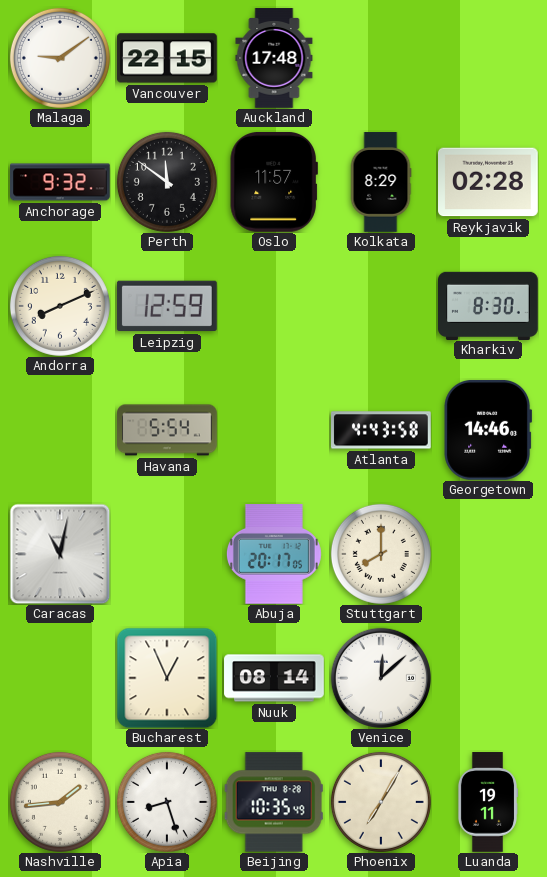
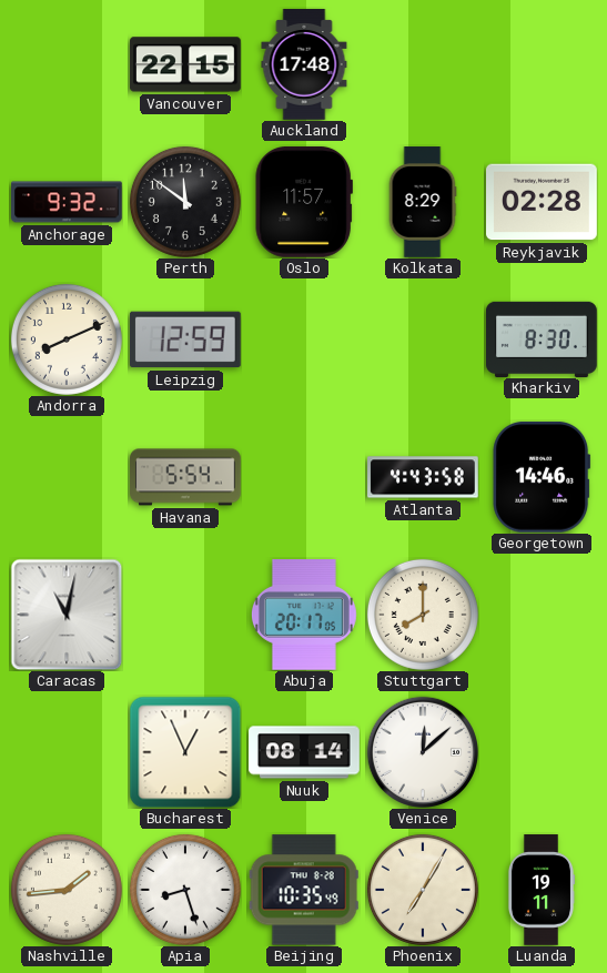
Malaga: 9:09 -> none (60, 58)
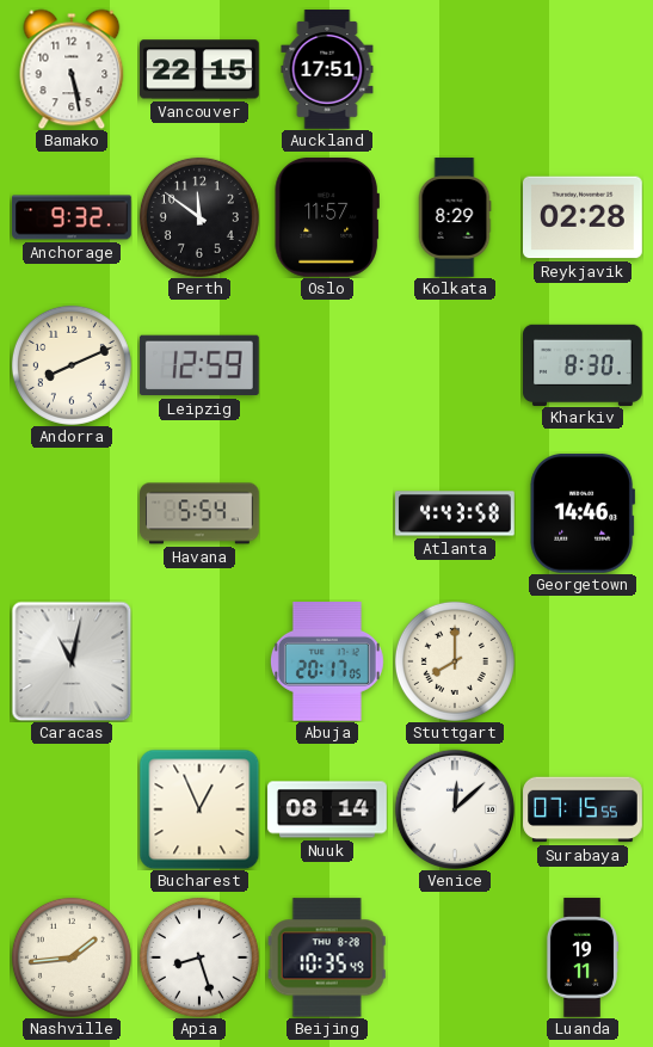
Bamako: none -> 5:28 (72, 69)
Auckland: 17:48 -> 17:51 (327, 69)
Surabaya: none -> 07:15 (583, 809)
Phoenix: 7:05 -> none (423, 890)
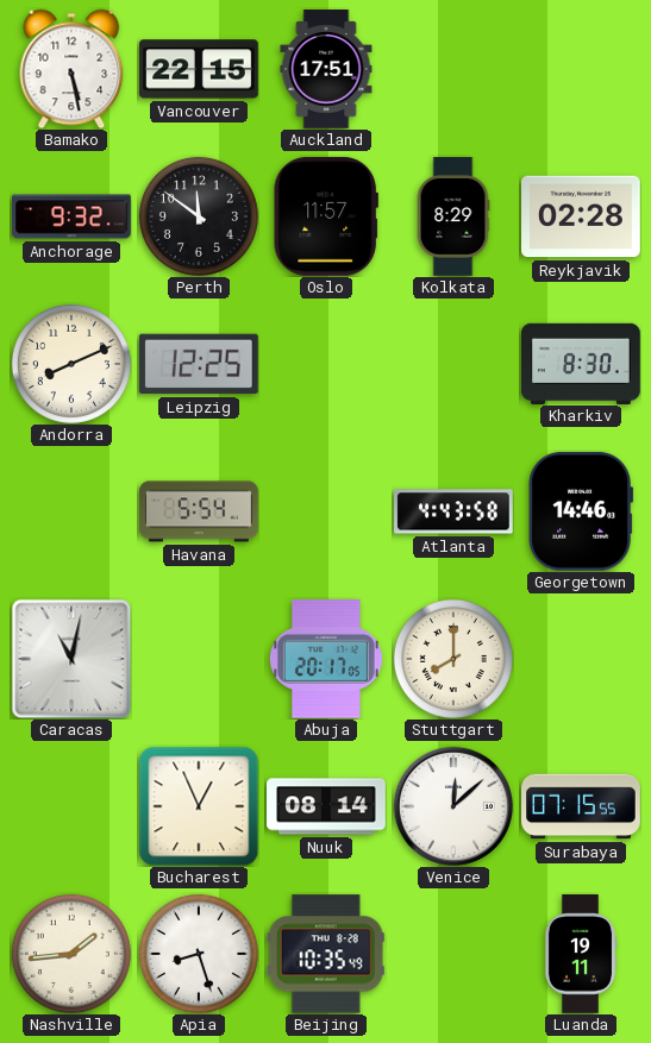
Leipzig: 12:59 -> 12:25 (199, 364)
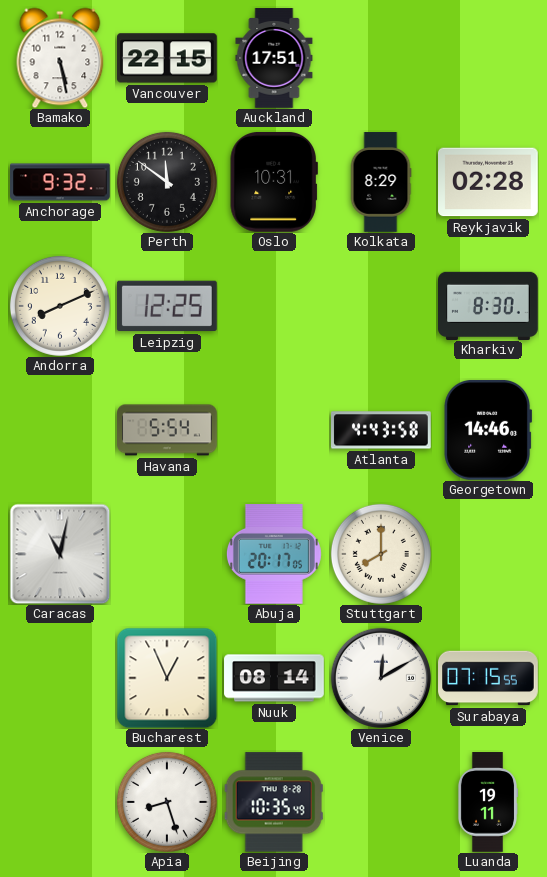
Oslo: 11:57 -> 10:31 (274, 182)
Venice: 12:08 -> 12:10 (380, 677)
Nashville: 1:44 -> none (71, 954)
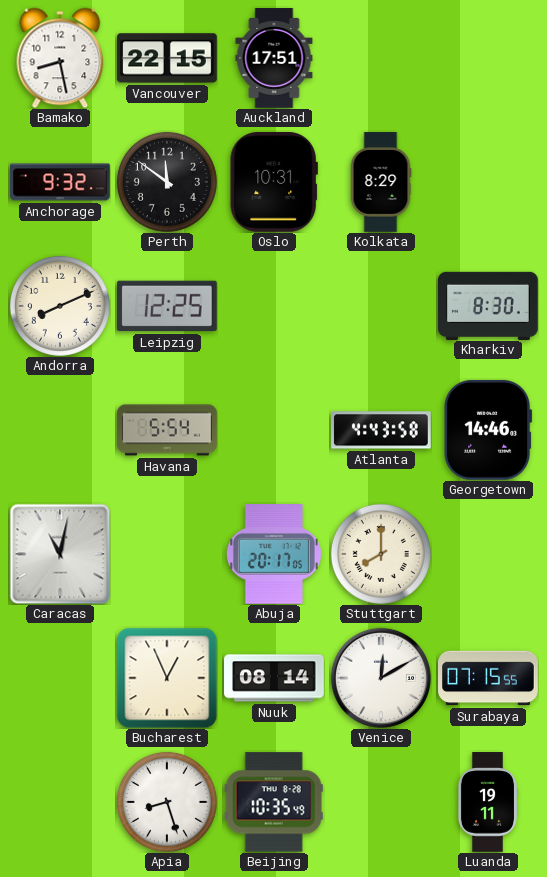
Bamako: 5:28 -> 8:28 (60, 58)
Reykjavik: 02:28 -> none (489, 182)
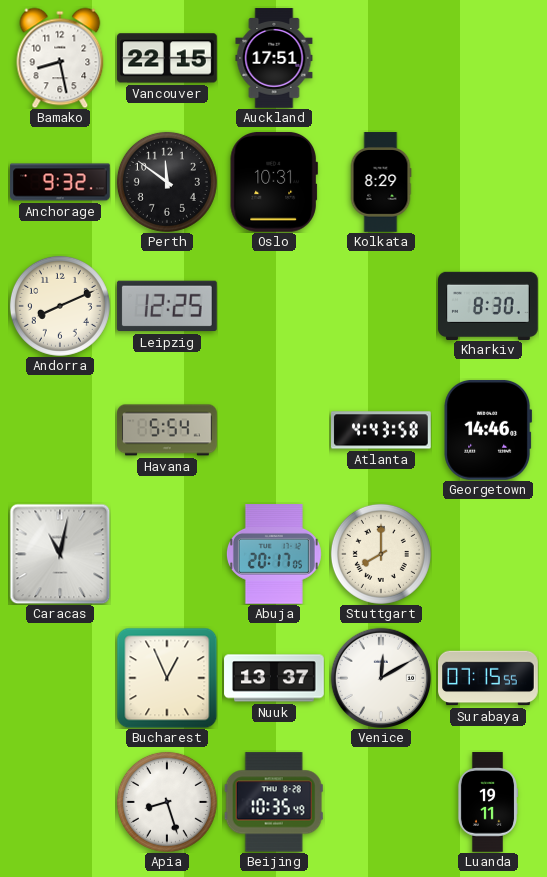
Nuuk: 08:14 -> 13:37 (274, 678)
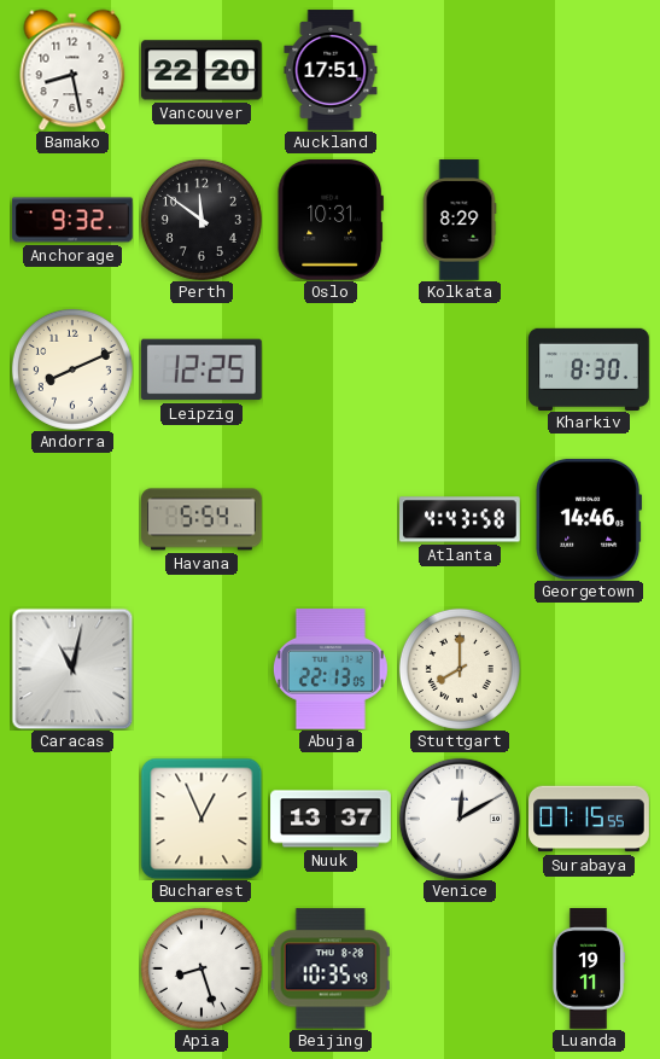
Vancouver: 22:15 -> 22:20 (201, 70)
Abuja: 20:17 -> 22:13 (331, 670)
